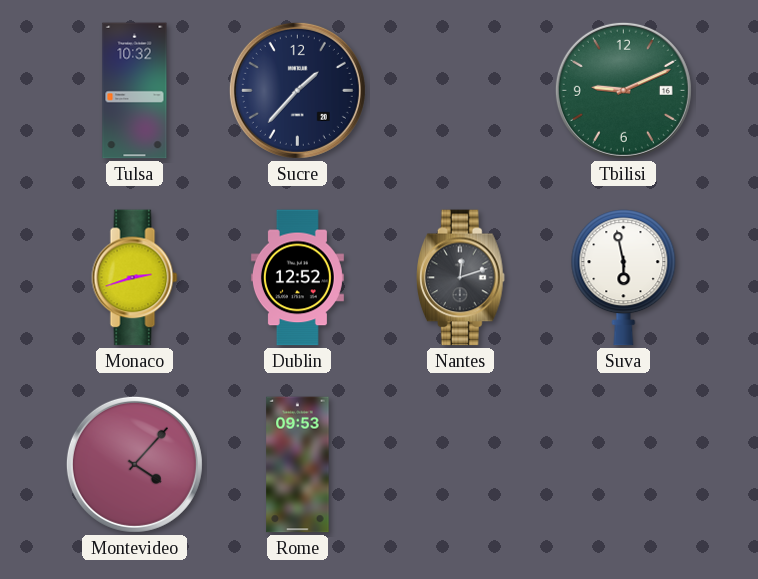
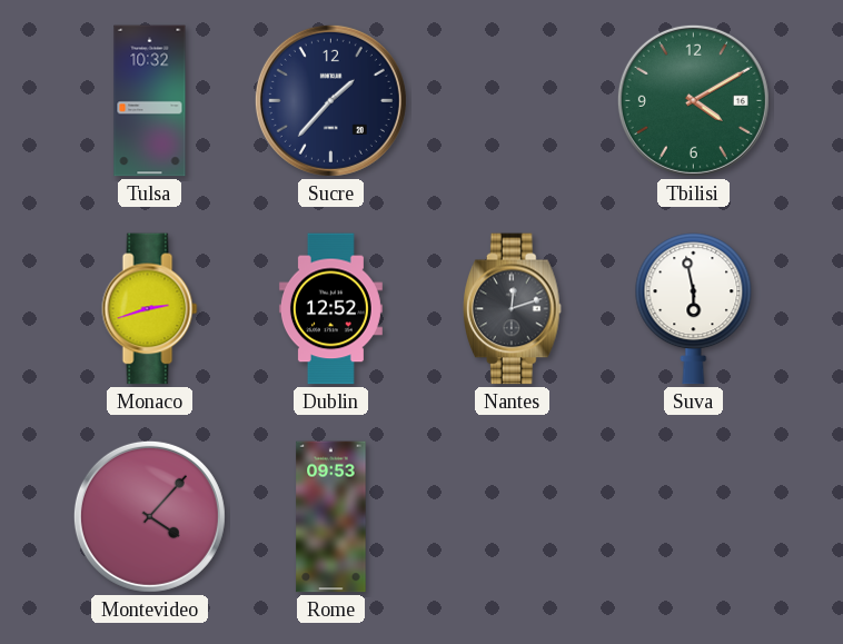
Tbilisi: 9:11 -> 4:10 (693, 100)
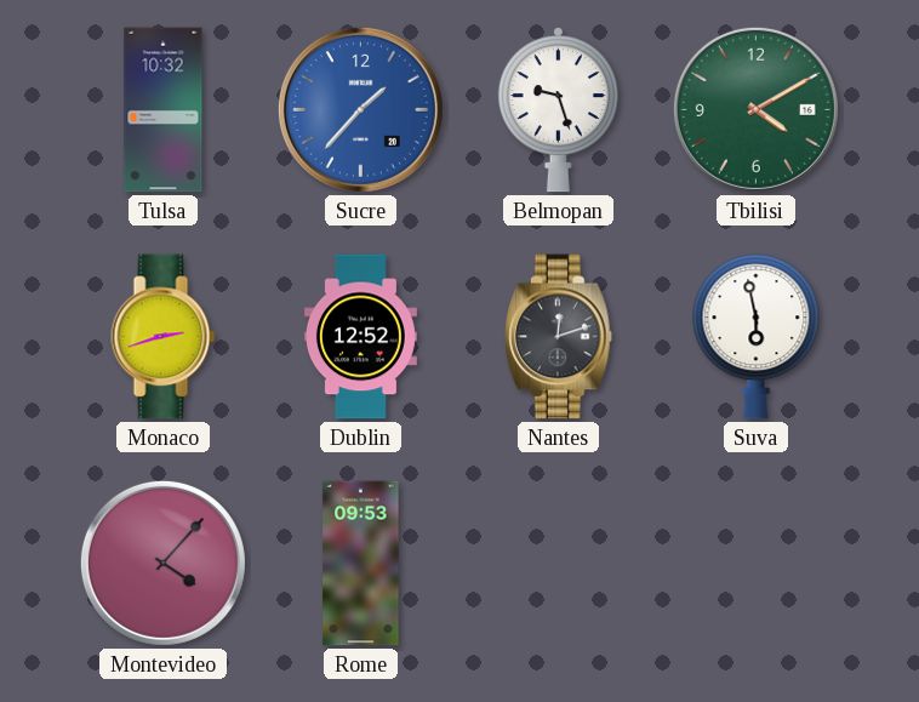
Sucre dial: navy -> blue (360, 109)
Belmopan: none -> 9:27 (558, 110)
